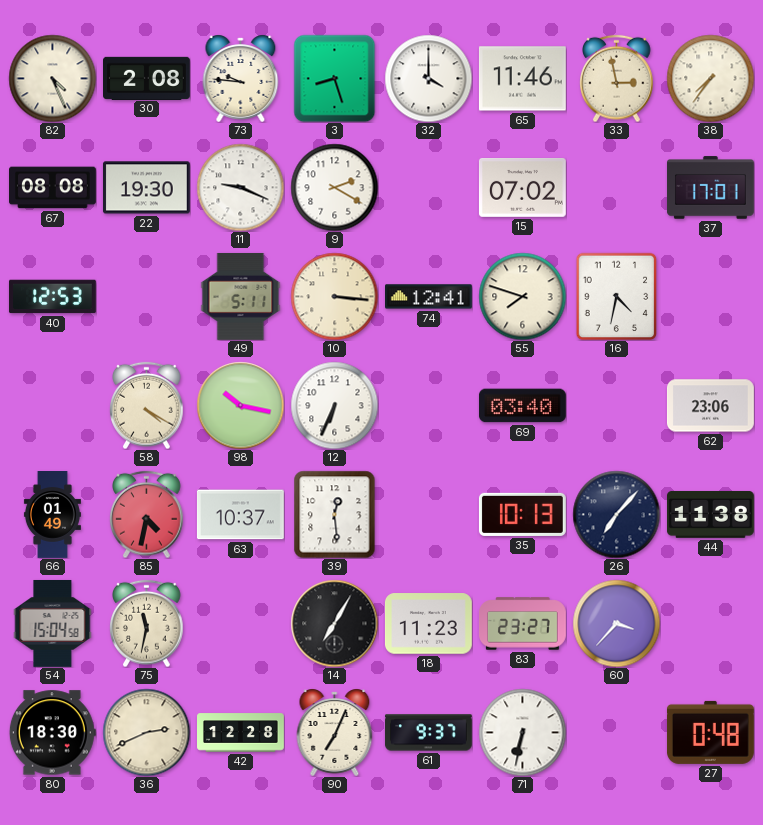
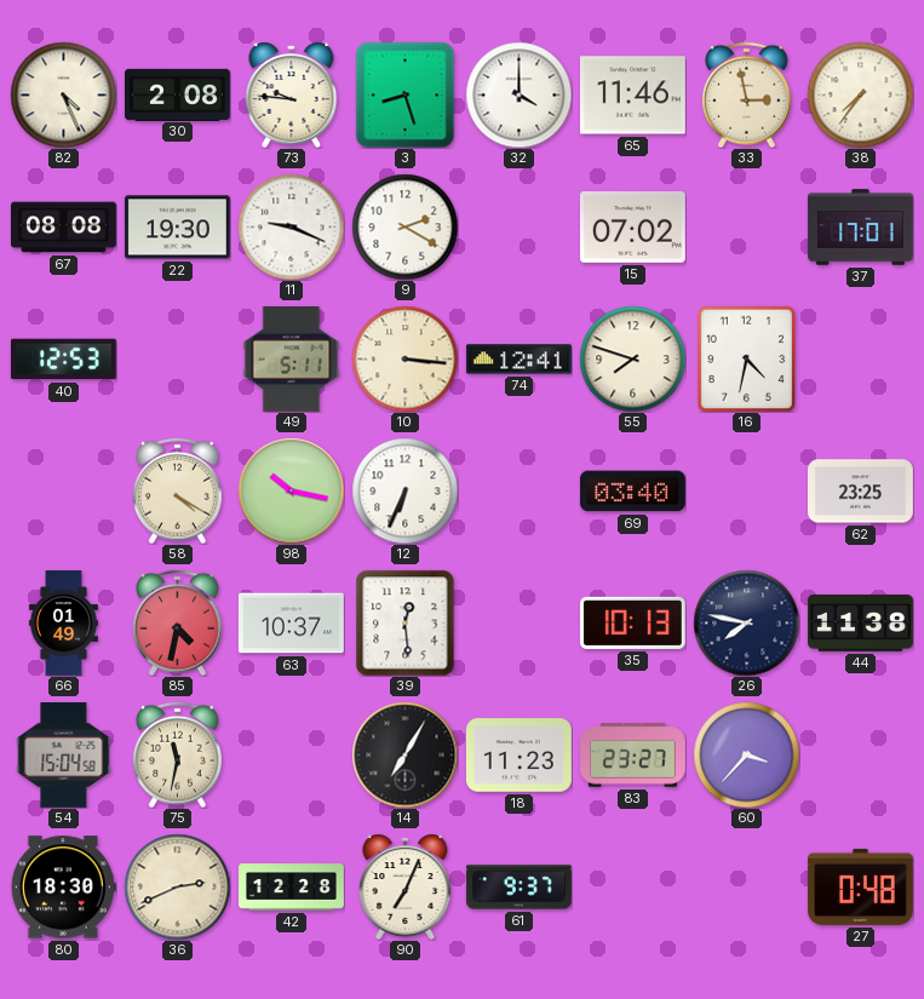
62: 23:06 -> 23:25 (861, 492)
26: 7:07 -> 7:47 (746, 622)
71: 6:32 -> none (522, 732)
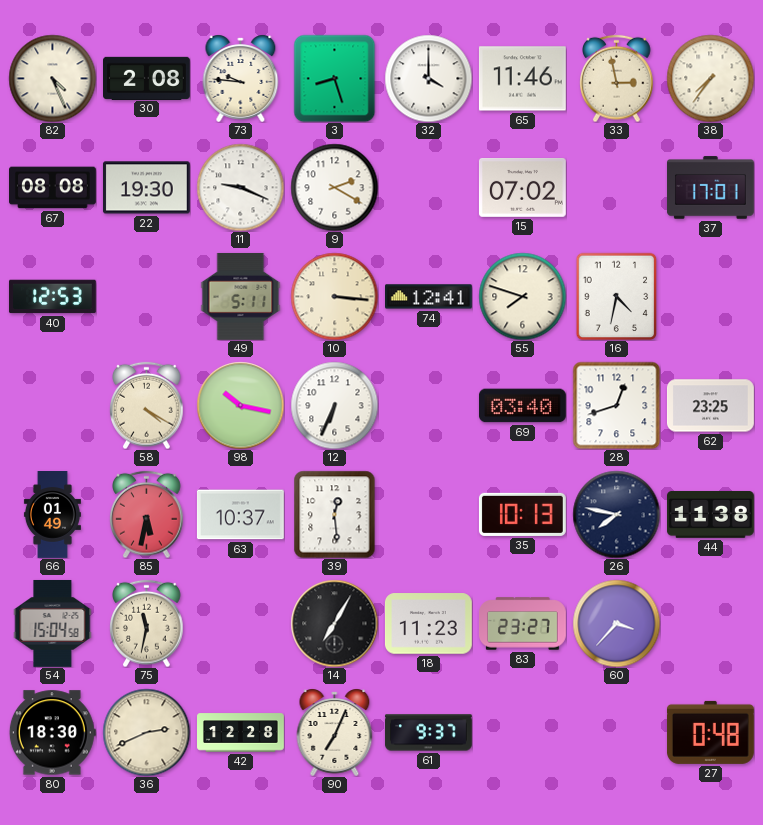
28: none -> 12:42 (616, 405)
85: 4:32 -> 5:32 (147, 514)
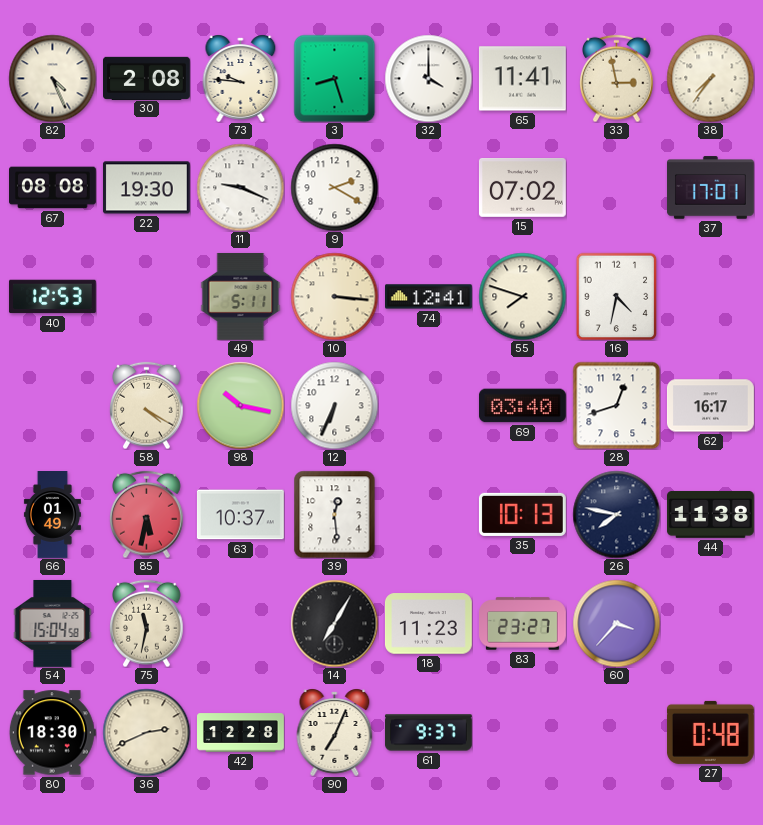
65: 11:46 -> 11:41 (522, 79)
62: 23:25 -> 16:17 (711, 406)
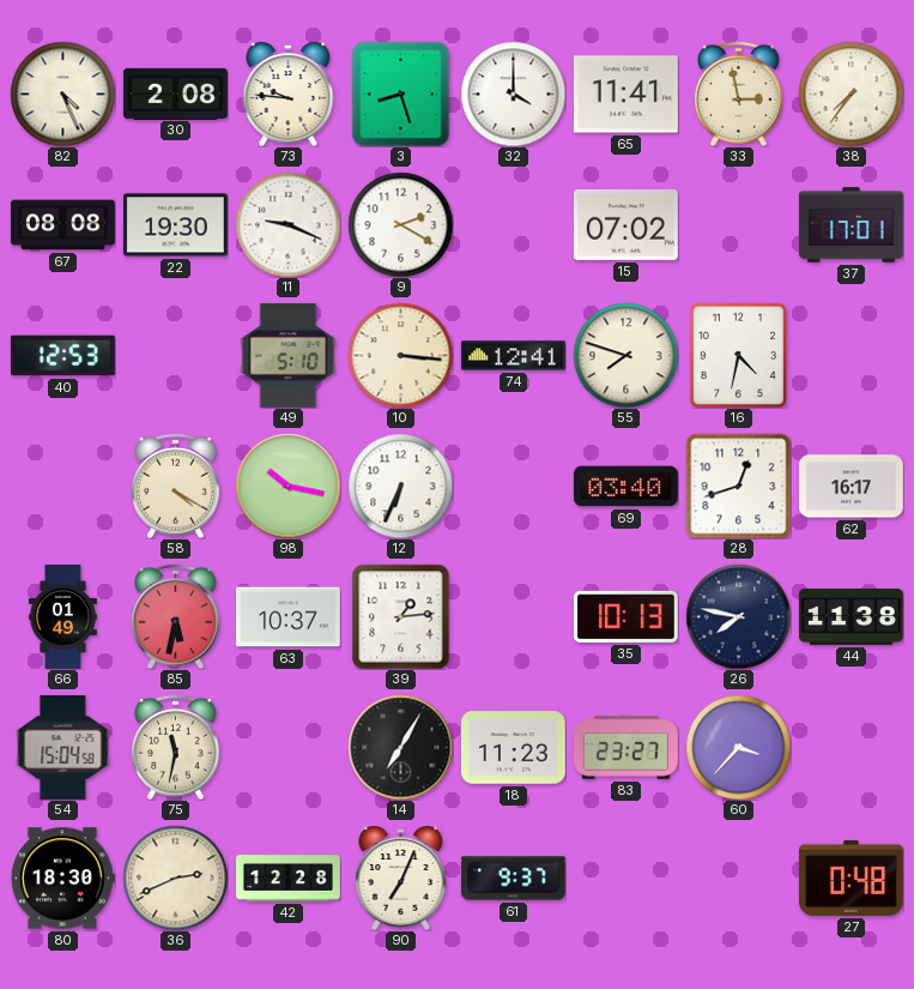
49: 5:11 -> 5:10 (289, 355)
39: 12:29 -> 1:14 (401, 616)
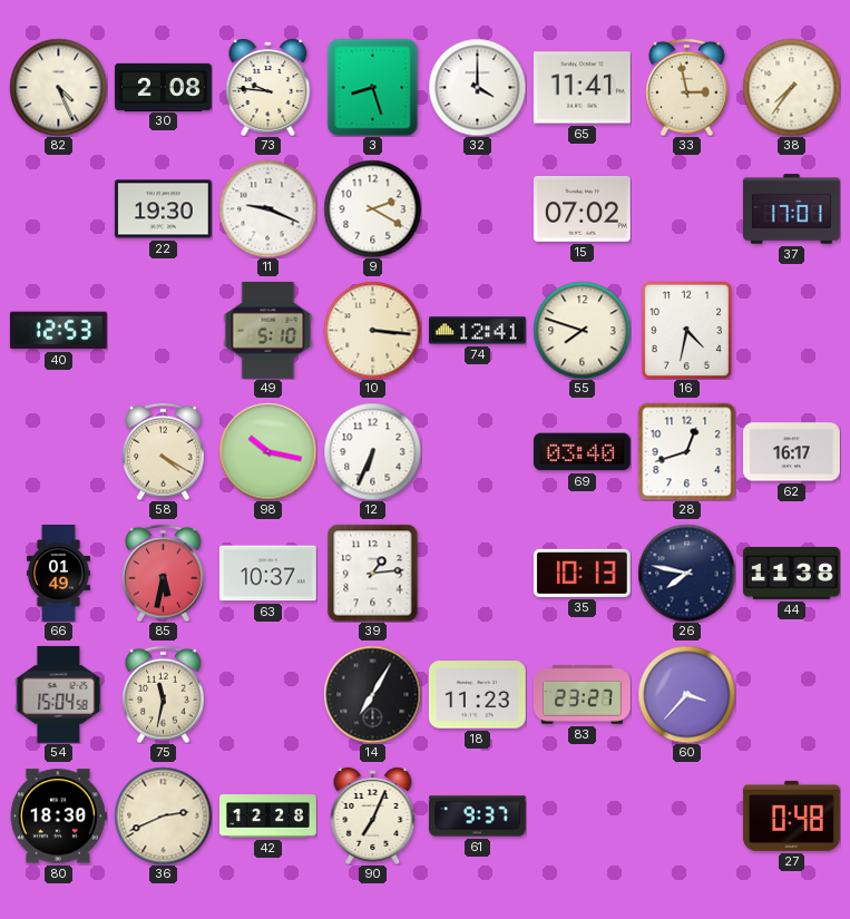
67: 08:08 -> none (63, 225)
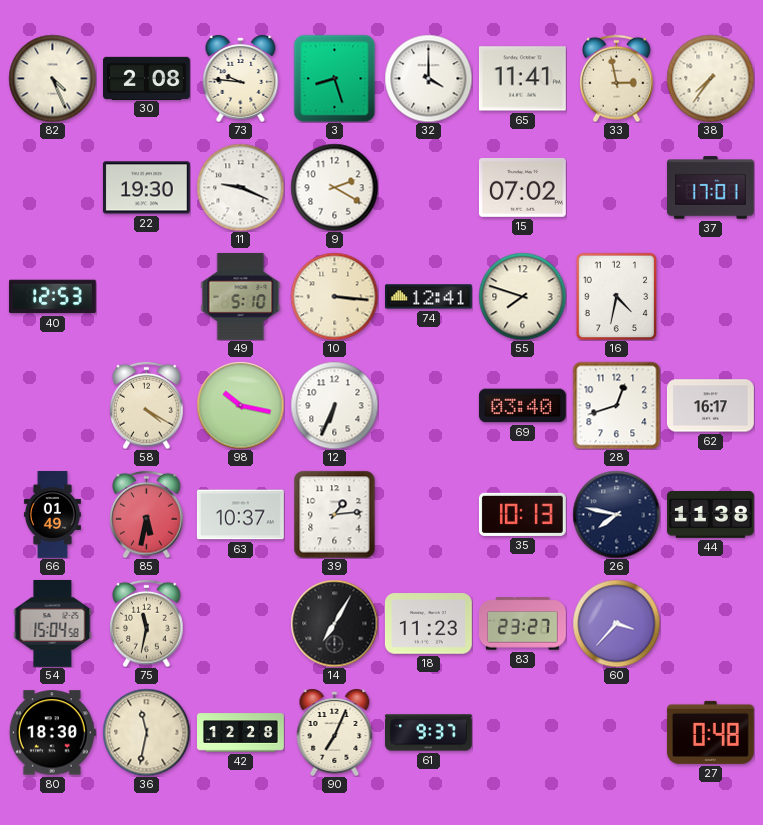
36: 2:41 -> 11:32 (146, 732)
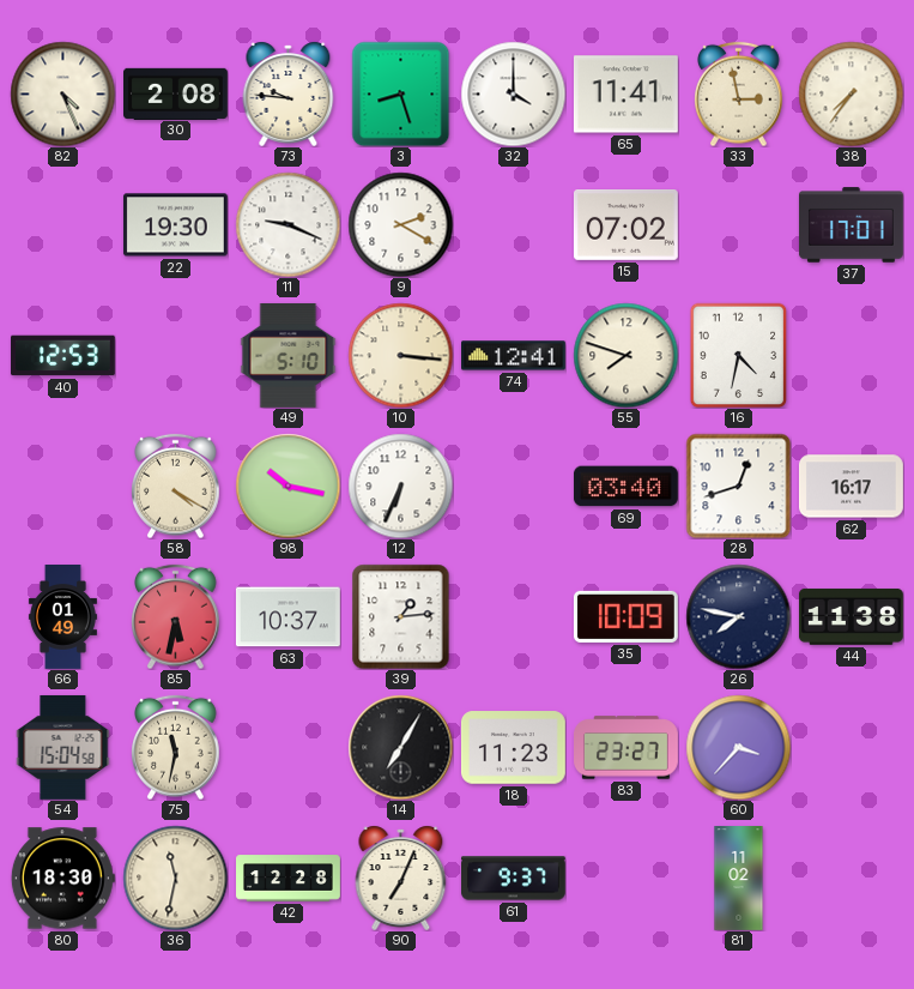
35: 10:13 -> 10:09 (625, 616)
81: none -> 11:02 (739, 879)
27: 0:48 -> none (710, 732)
